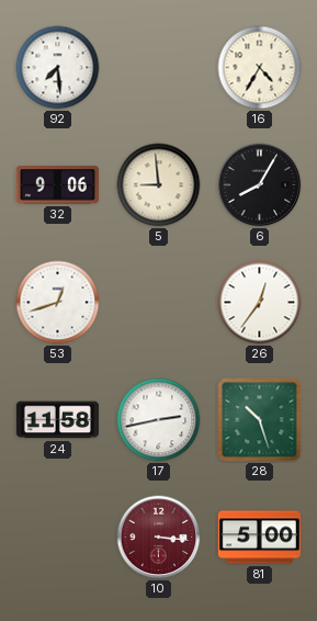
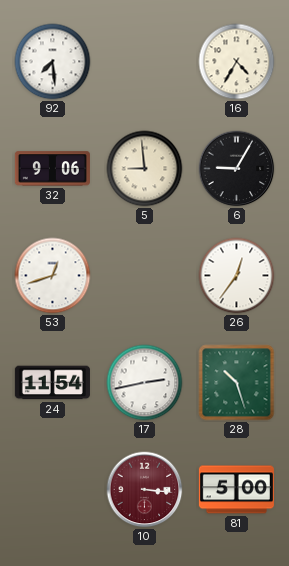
6: 8:05 -> 9:05 (237, 169)
24: 11:58 -> 11:54 (52, 383)
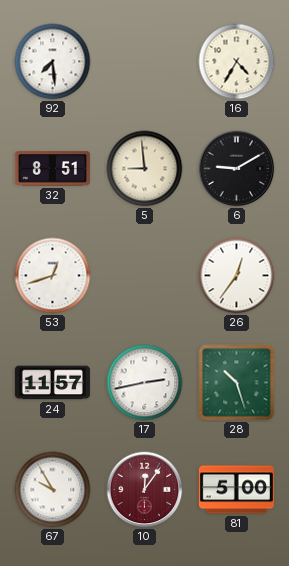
32: 9:06 -> 8:51 (52, 169)
6: 9:05 -> 9:10 (237, 169)
24: 11:54 -> 11:57 (52, 383)
67: none -> 9:55 (53, 490)
10: 3:16 -> 12:06 (145, 490)
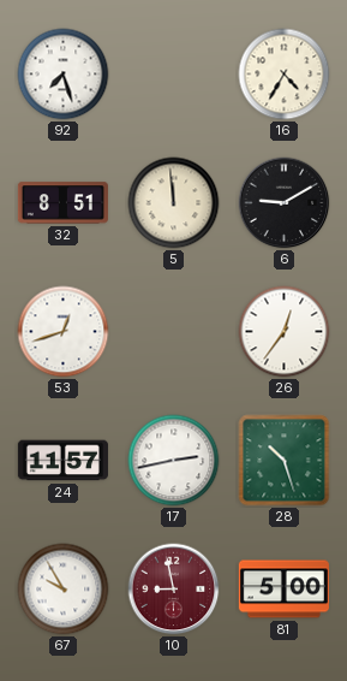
92: 7:29 -> 7:27 (64, 75)
5: 8:59 -> 11:59 (174, 203)
10: 12:06 -> 8:58 (174, 590)
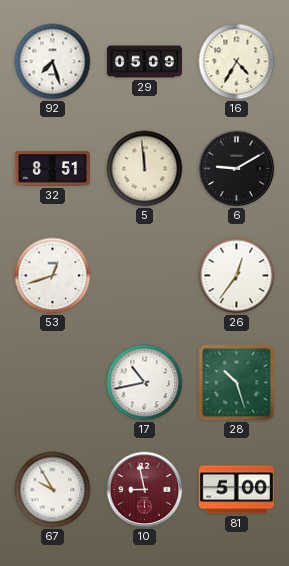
29: none -> 05:09 (144, 62)
24: 11:57 -> none (62, 461)
17: 2:43 -> 10:43 (145, 383)
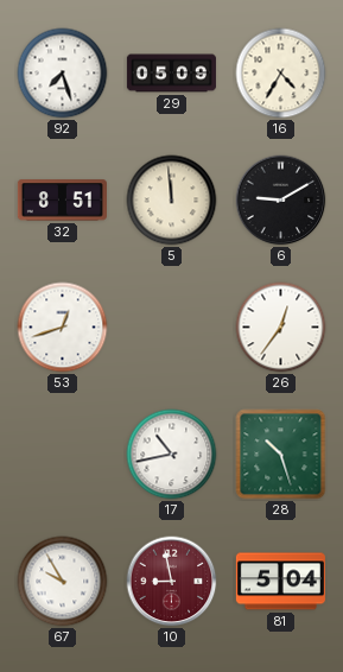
81: 5:00 -> 5:04 (280, 582)
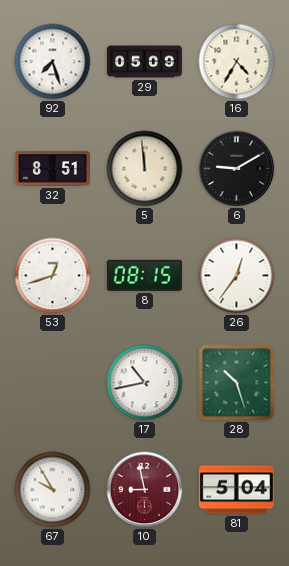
8: none -> 08:15 (144, 275)
